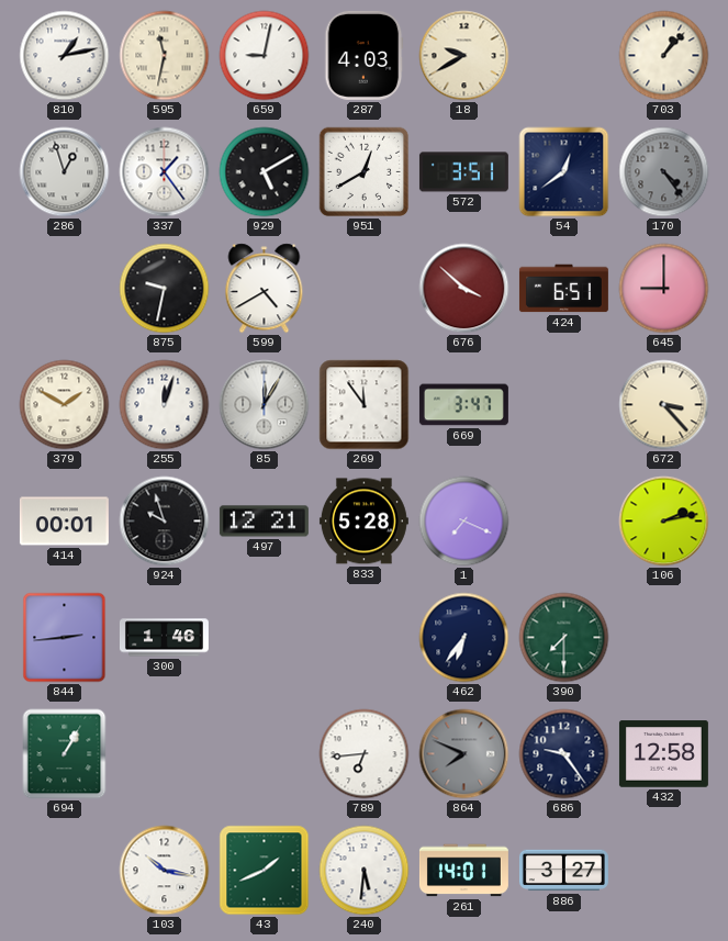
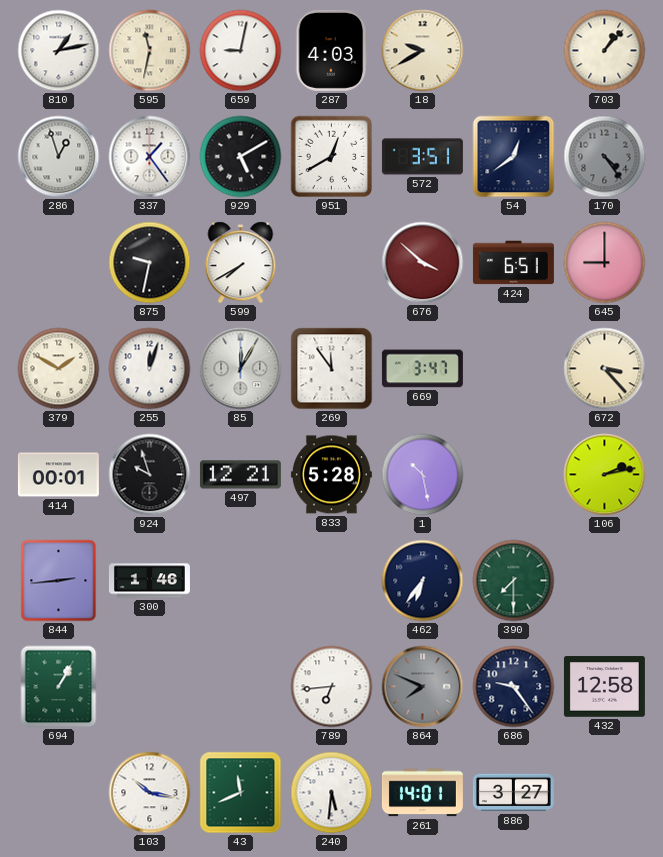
599: 4:40 -> 7:40 (241, 263)
1: 7:19 -> 10:28 (423, 475)
43: 1:41 -> 11:41 (241, 793)
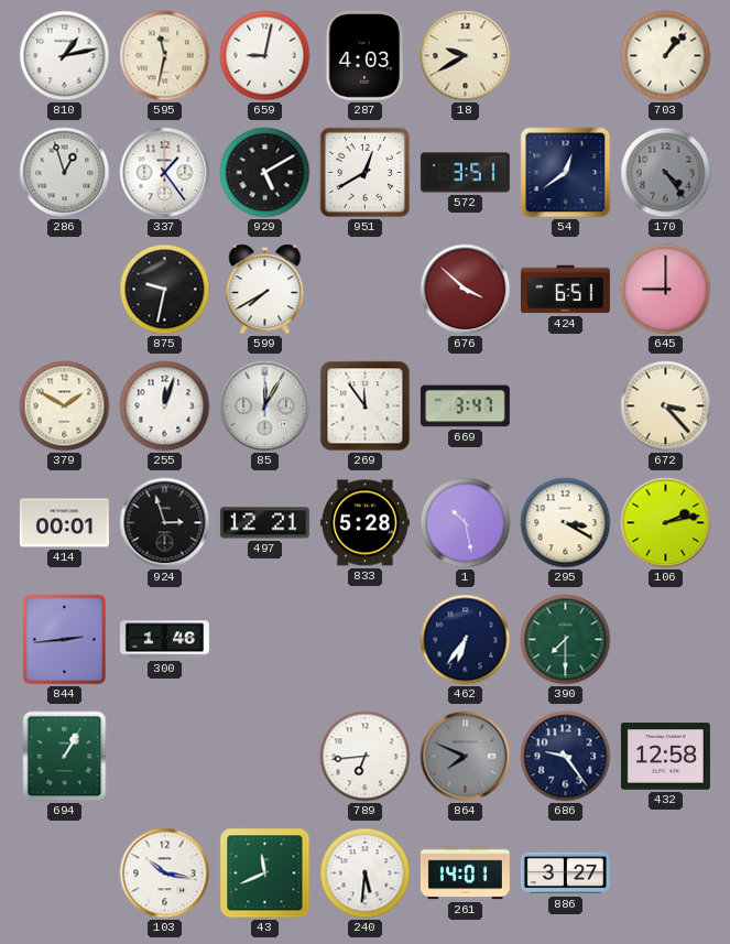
924: 9:57 -> 2:57 (165, 523)
295: none -> 3:20 (566, 523)
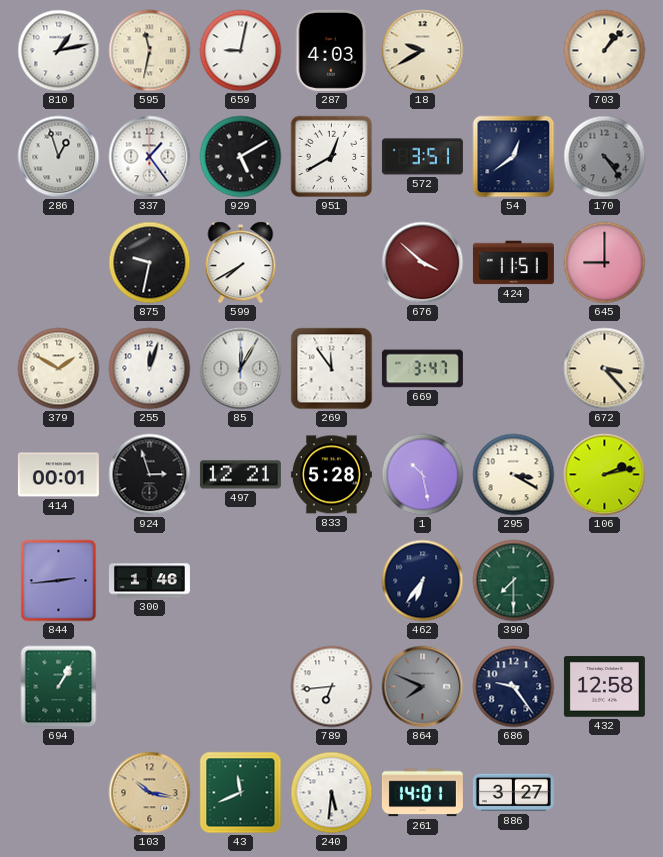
424: 6:51 -> 11:51 (513, 263)
103 dial: white -> champagne (150, 793)
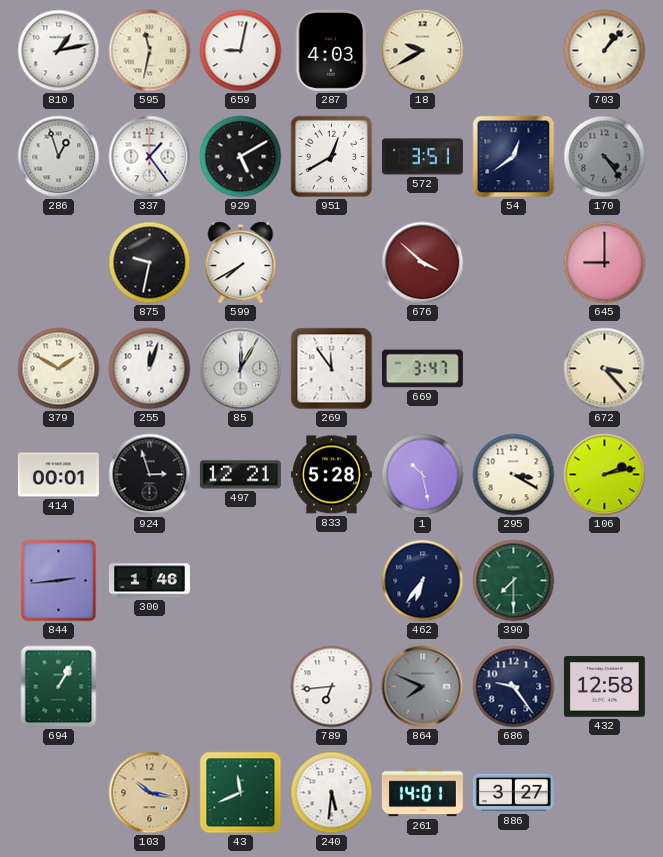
424: 11:51 -> none (513, 263)
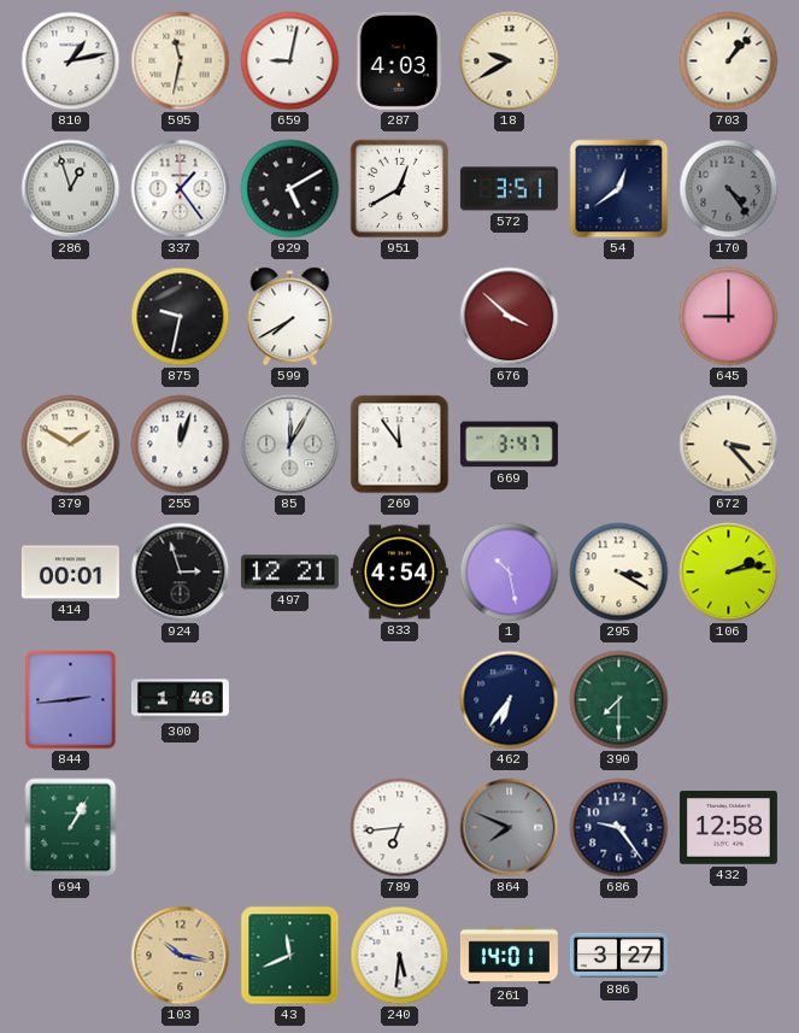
833: 5:28 -> 4:54 (399, 573)
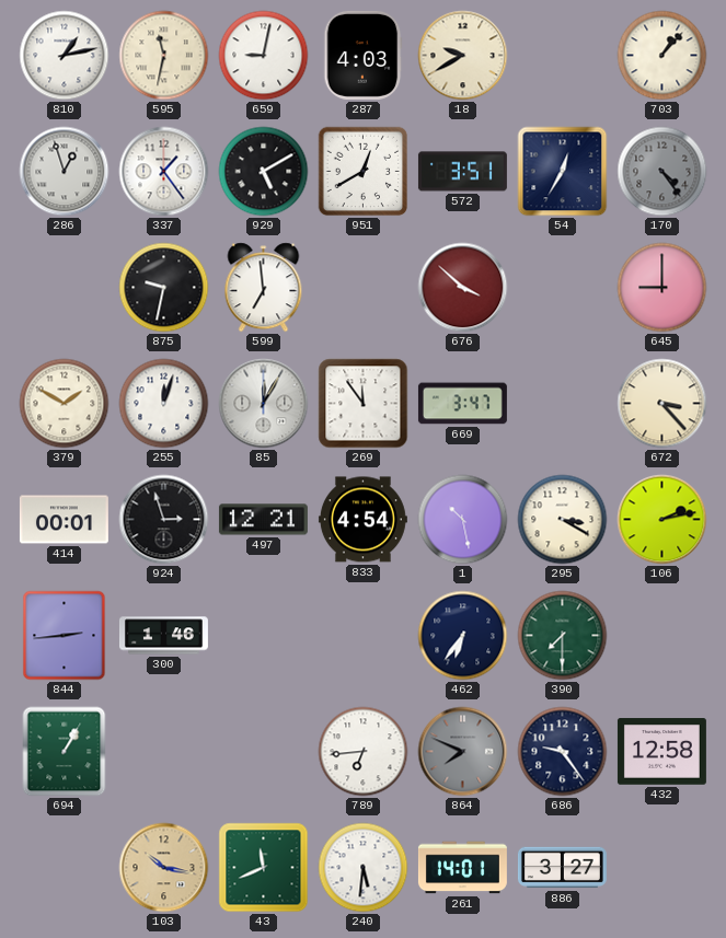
54: 12:39 -> 12:35 (563, 172)
599: 7:40 -> 6:59 (264, 288)
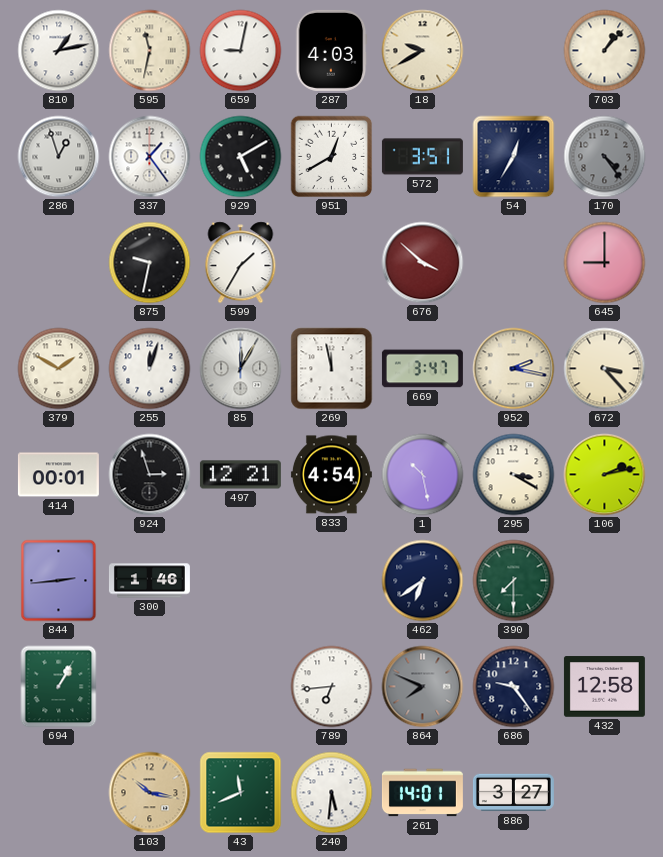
599: 6:59 -> 1:35 (241, 263)
269: 11:54 -> 11:58 (332, 369)
952: none -> 2:17 (514, 369)
462: 6:36 -> 6:39 (423, 581)
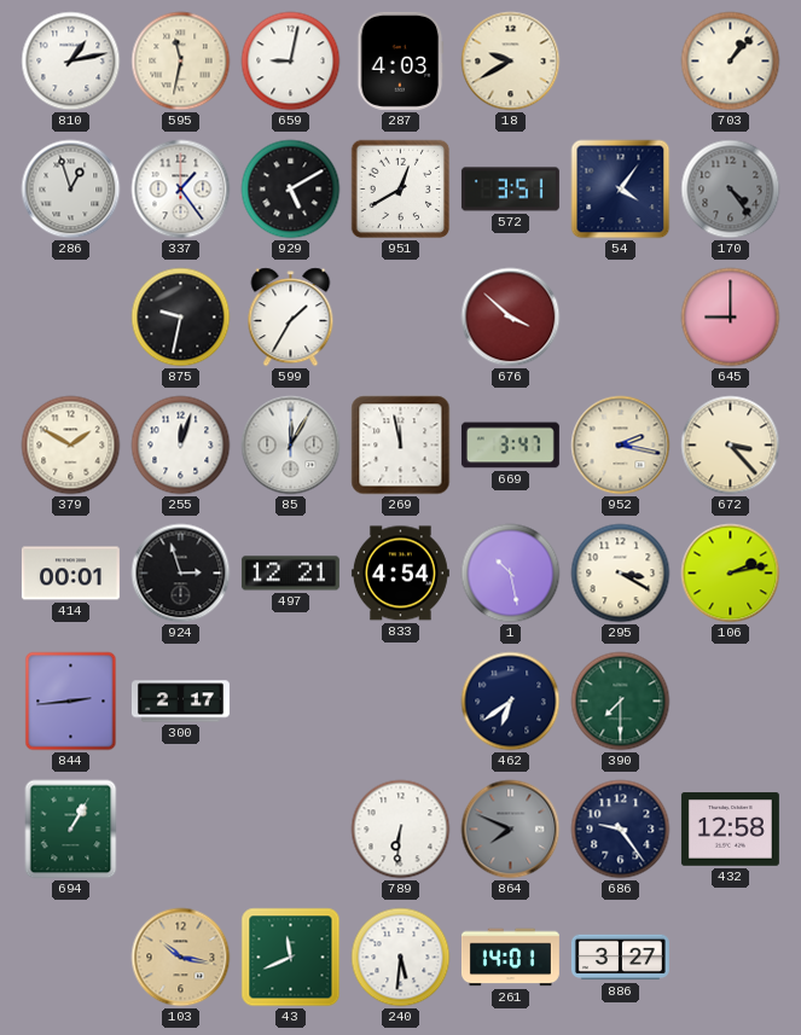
54: 12:35 -> 4:06 (621, 190)
300: 1:46 -> 2:17 (180, 702)
789: 6:44 -> 6:31 (401, 830)
